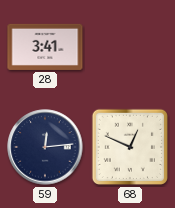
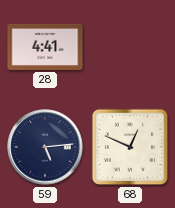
28: 3:41 -> 4:41 (45, 47)
59: 12:14 -> 5:14 (45, 147)
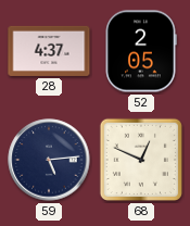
28: 4:41 -> 4:37 (49, 51)
52: none -> 2:05 (141, 51)
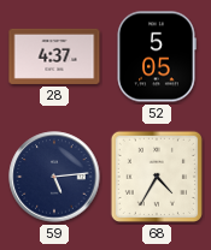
52: 2:05 -> 5:05 (157, 56)
68: 12:49 -> 4:35 (157, 177)
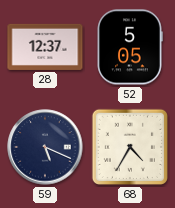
28: 4:37 -> 12:37 (45, 47)
59: 5:14 -> 5:19 (45, 147)
